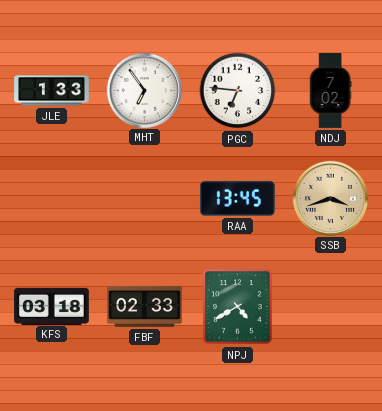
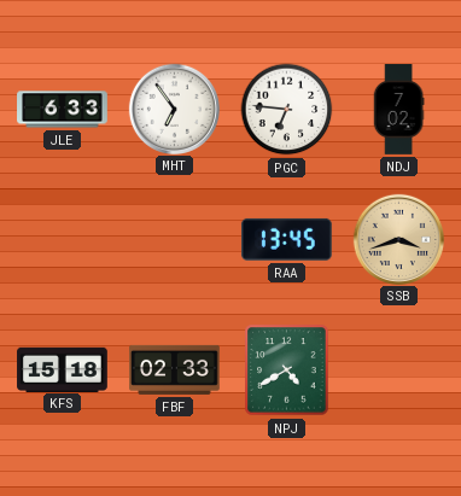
JLE: 1:33 -> 6:33 (63, 110)
KFS: 03:18 -> 15:18 (63, 369)
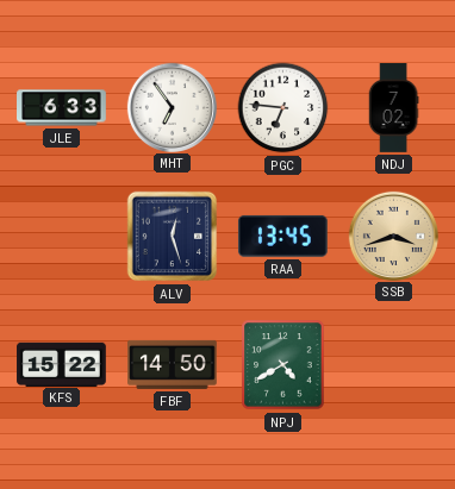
ALV: none -> 12:27 (173, 237)
KFS: 15:18 -> 15:22 (62, 364)
FBF: 02:33 -> 14:50 (173, 364)
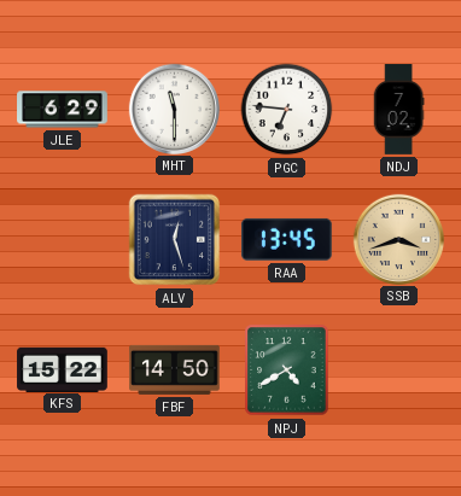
JLE: 6:33 -> 6:29 (63, 110)
MHT: 6:54 -> 11:30 (174, 109)
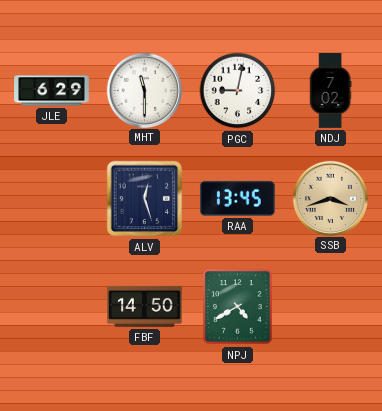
PGC: 6:46 -> 9:02 (238, 91)
KFS: 15:22 -> none (63, 369)
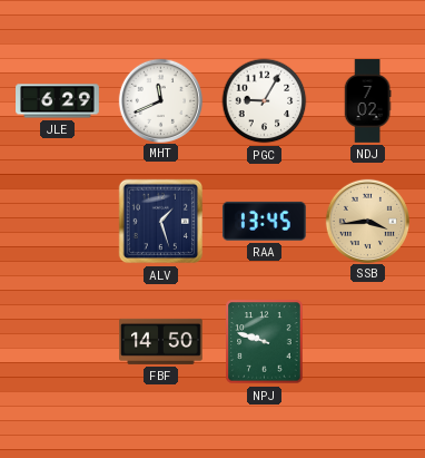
MHT: 11:30 -> 11:41 (160, 100)
PGC: 9:02 -> 9:05 (265, 101)
ALV: 12:27 -> 1:27 (161, 222)
SSB: 3:42 -> 3:44 (367, 221)
NPJ: 4:40 -> 9:48 (265, 342)
